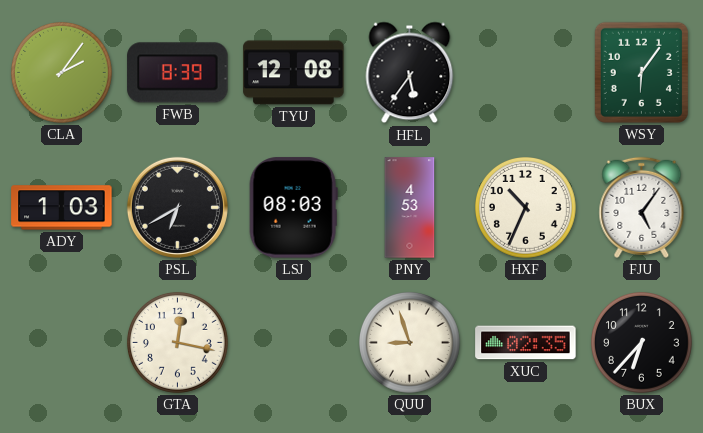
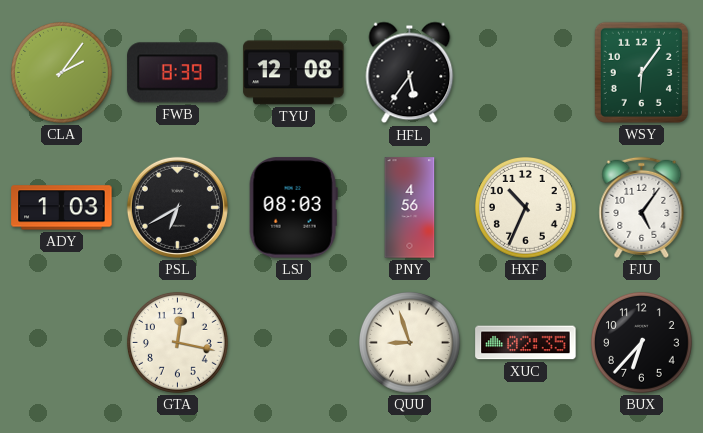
PNY: 4:53 -> 4:56 (410, 208)
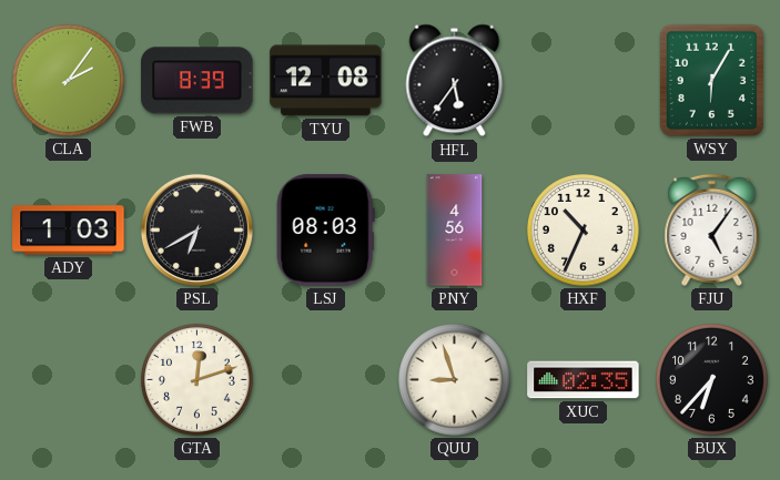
WSY: 6:06 -> 6:05 (711, 80)
GTA: 12:17 -> 12:12 (197, 380)
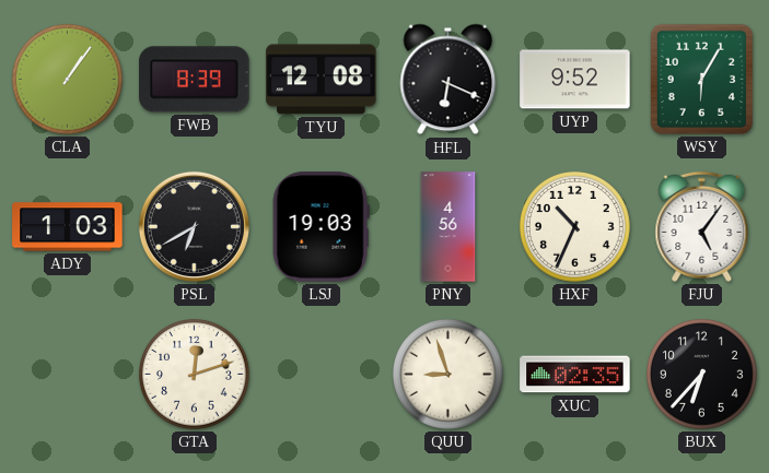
CLA: 2:06 -> 1:06 (68, 80)
HFL: 5:36 -> 6:19 (448, 80)
UYP: none -> 9:52 (575, 80)
LSJ: 08:03 -> 19:03 (321, 227)
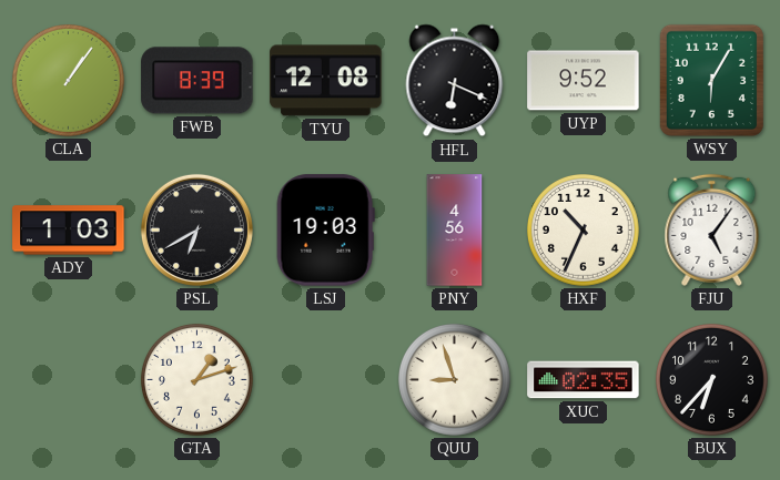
GTA: 12:12 -> 1:12 (197, 380)
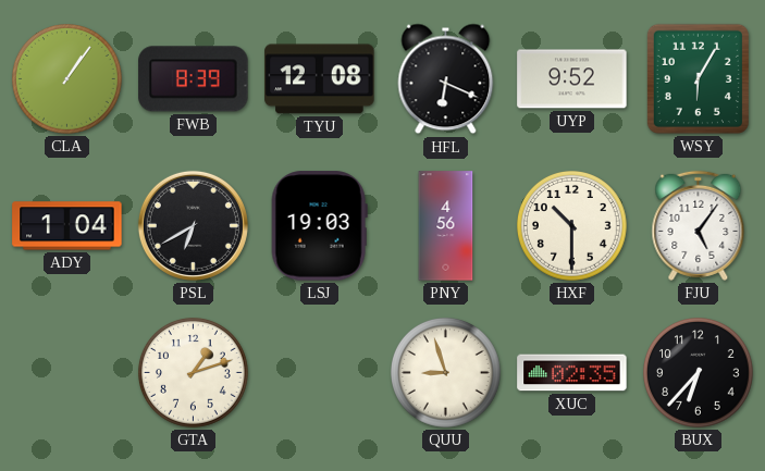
ADY: 1:03 -> 1:04 (67, 226)
HXF: 10:34 -> 10:30 (572, 226)
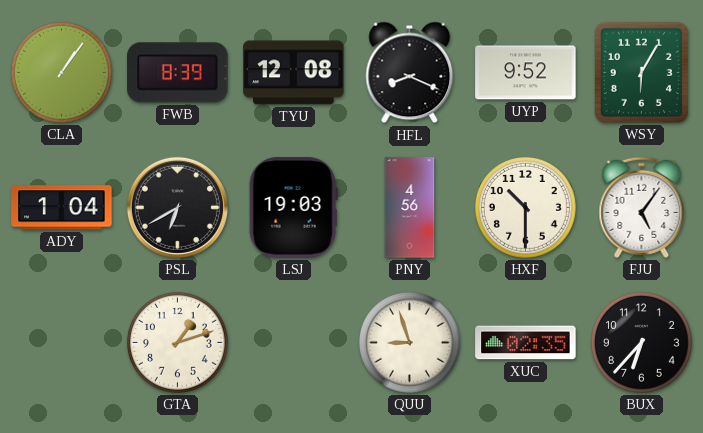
HFL: 6:19 -> 8:19 (410, 73)
